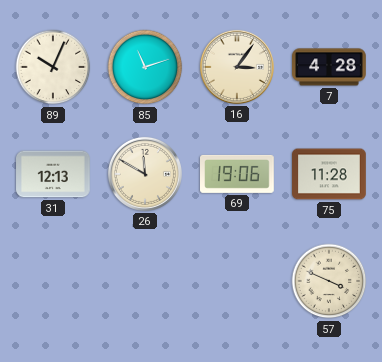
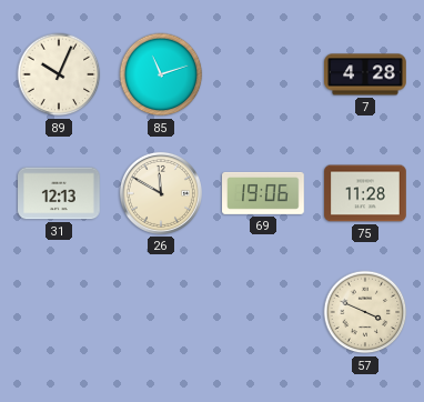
16: 3:06 -> none (237, 67)
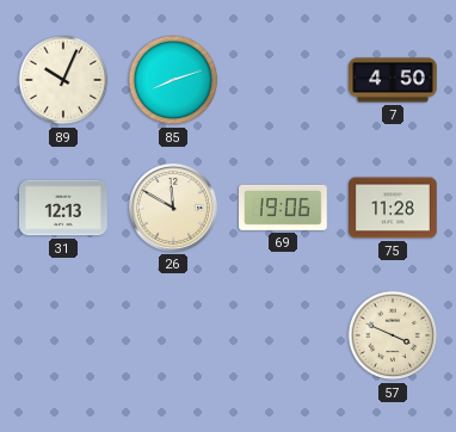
85: 11:12 -> 8:12 (173, 80)
7: 4:28 -> 4:50 (393, 80)
